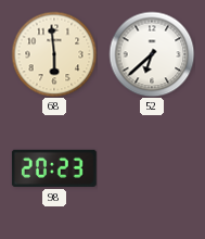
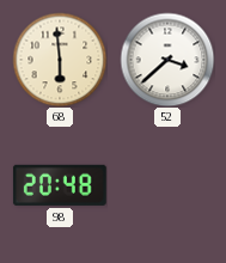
52: 6:38 -> 3:38 (167, 60)
98: 20:23 -> 20:48 (60, 185)
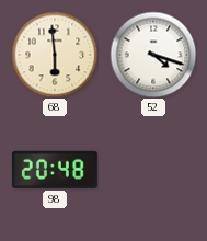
52: 3:38 -> 4:18 (153, 55)
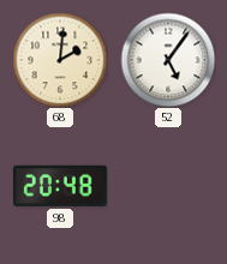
68: 5:59 -> 2:01 (60, 60)
52: 4:18 -> 5:06 (168, 60)
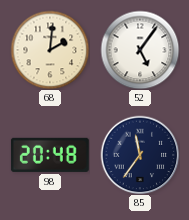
85: none -> 11:36 (140, 155)
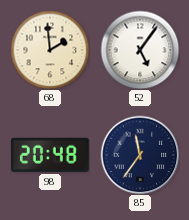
68: 2:01 -> 1:59 (50, 50)
